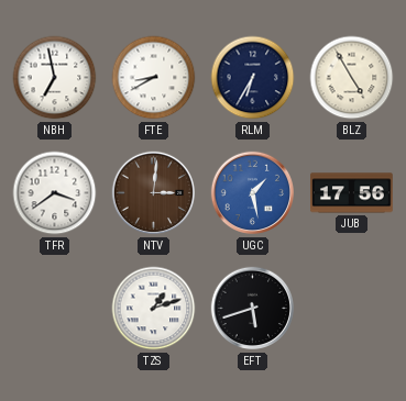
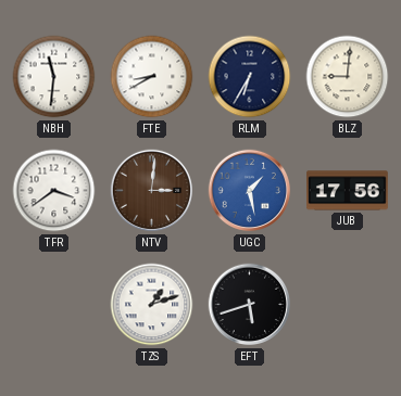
NBH: 6:58 -> 11:31 (54, 77)
BLZ: 4:55 -> 9:01 (348, 77)
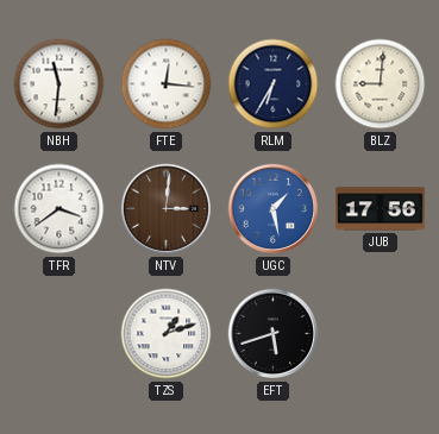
FTE: 8:40 -> 12:16 (167, 84)
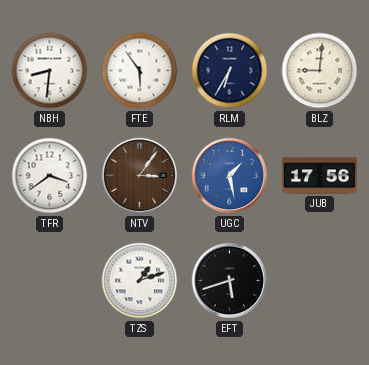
NBH: 11:31 -> 8:31 (50, 71)
FTE: 12:16 -> 5:54 (140, 71)
NTV: 3:01 -> 3:06 (140, 176)
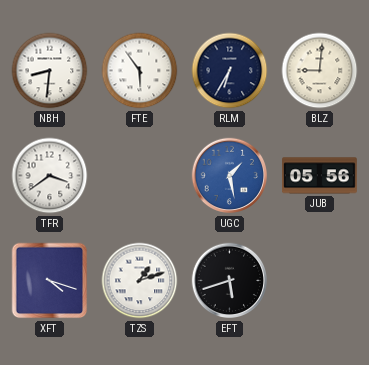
NTV: 3:06 -> none (140, 176)
JUB: 17:56 -> 05:56 (320, 176)
XFT: none -> 4:18 (50, 281)
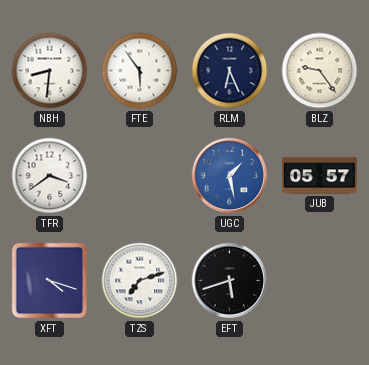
RLM: 6:35 -> 6:26 (230, 71)
BLZ: 9:01 -> 9:24 (320, 71)
JUB: 05:56 -> 05:57 (320, 176)
TZS: 1:12 -> 7:12 (140, 281)
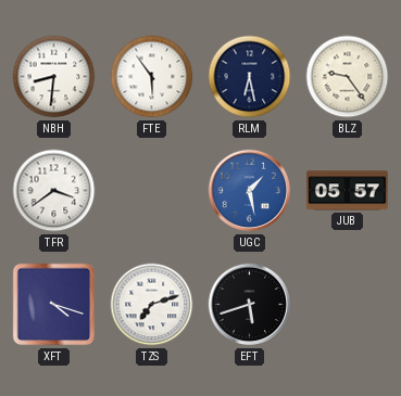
RLM: 6:26 -> 6:28 (250, 77)
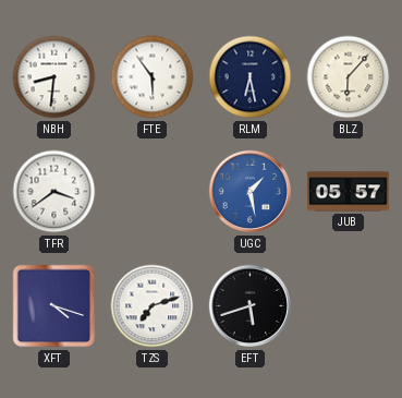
BLZ: 9:24 -> 6:07 (349, 77)
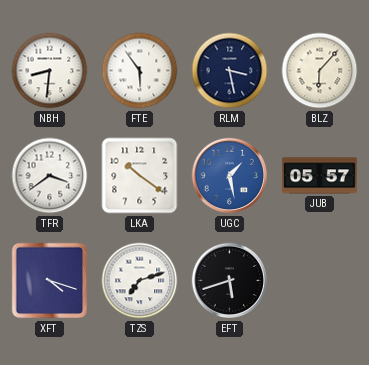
RLM: 6:28 -> 3:28 (230, 71)
LKA: none -> 10:21 (140, 176)
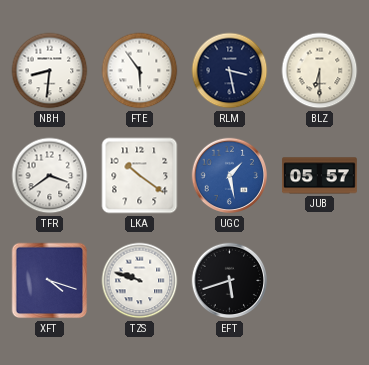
BLZ: 6:07 -> 6:30 (320, 71)
TZS: 7:12 -> 9:48 (140, 281)
